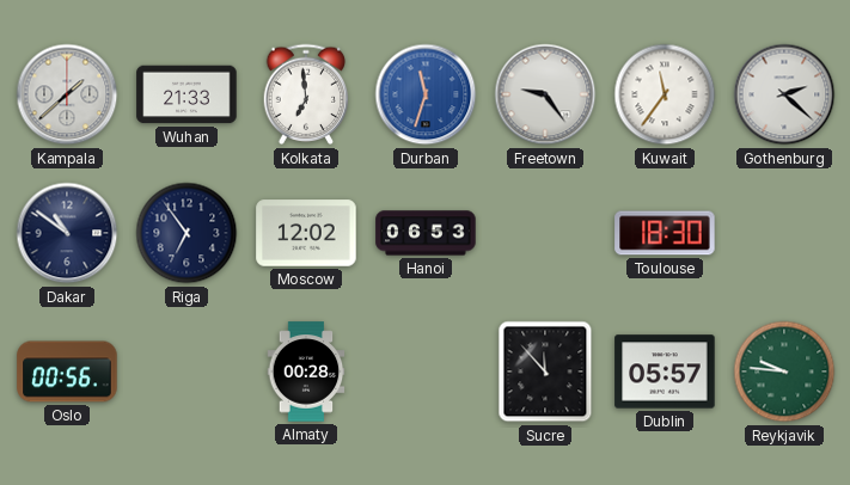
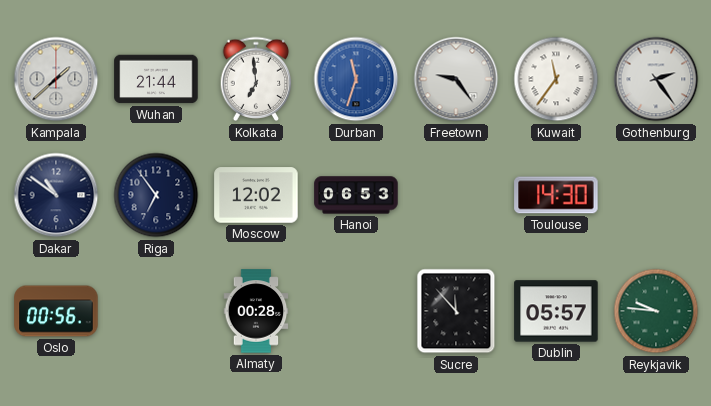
Wuhan: 21:33 -> 21:44 (156, 79)
Gothenburg: 2:22 -> 2:24 (656, 79)
Toulouse: 18:30 -> 14:30 (556, 195)
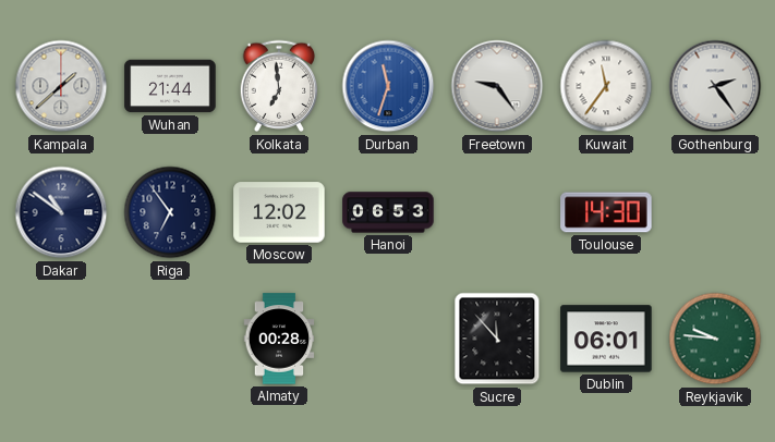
Oslo: 00:56 -> none (56, 311)
Dublin: 05:57 -> 06:01 (606, 339)
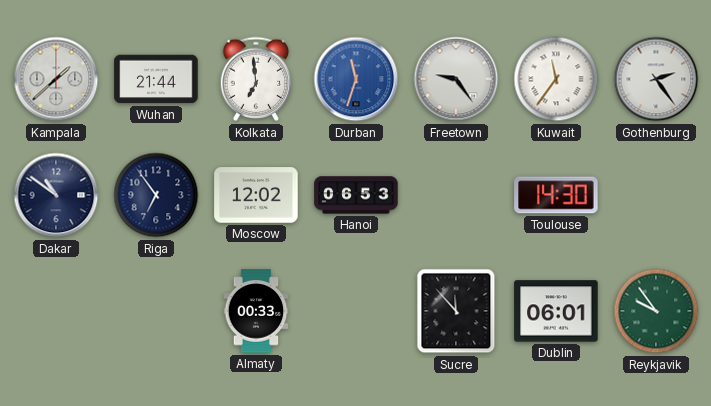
Almaty: 00:28 -> 00:33 (256, 311)
Reykjavik: 9:46 -> 9:54 (656, 311)
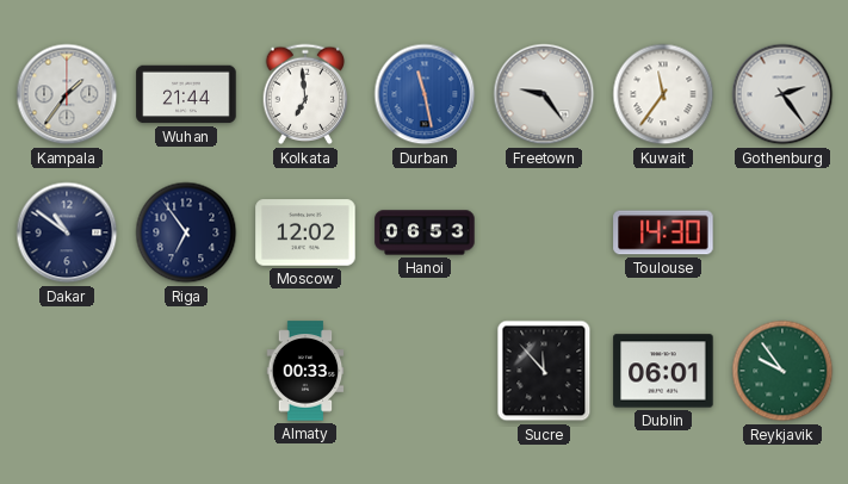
Kampala: 1:38 -> 1:36 (67, 94)
Durban: 11:33 -> 11:28 (425, 94)
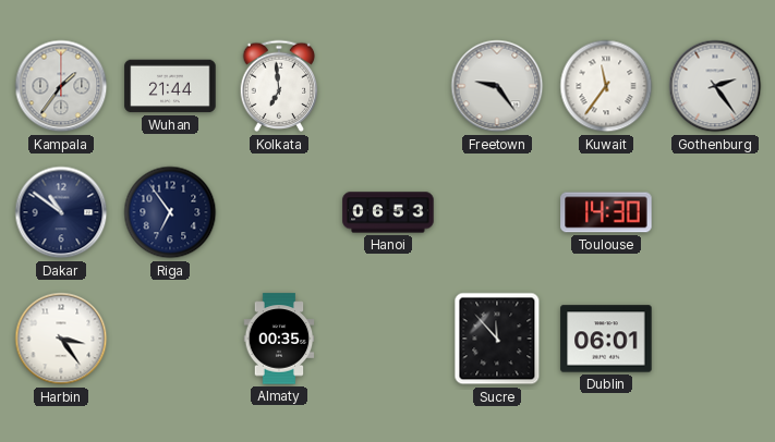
Durban: 11:28 -> none (425, 94)
Moscow: 12:02 -> none (305, 232)
Harbin: none -> 3:24 (61, 339)
Almaty: 00:33 -> 00:35 (279, 339)
Reykjavik: 9:54 -> none (782, 371)
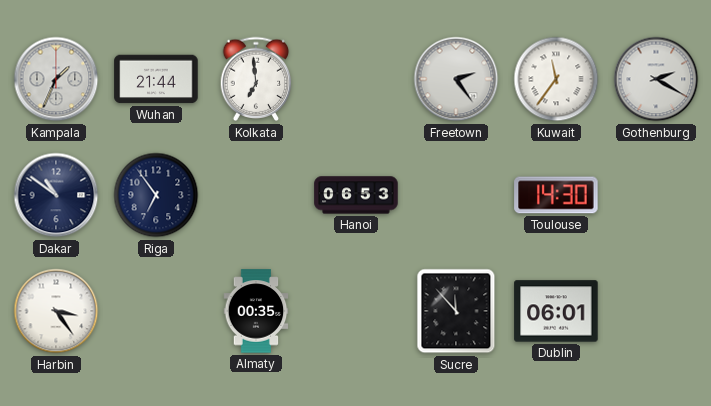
Kampala: 1:36 -> 1:34 (56, 79)
Freetown: 9:24 -> 2:24 (456, 79)
Gothenburg: 2:24 -> 2:20 (656, 79)
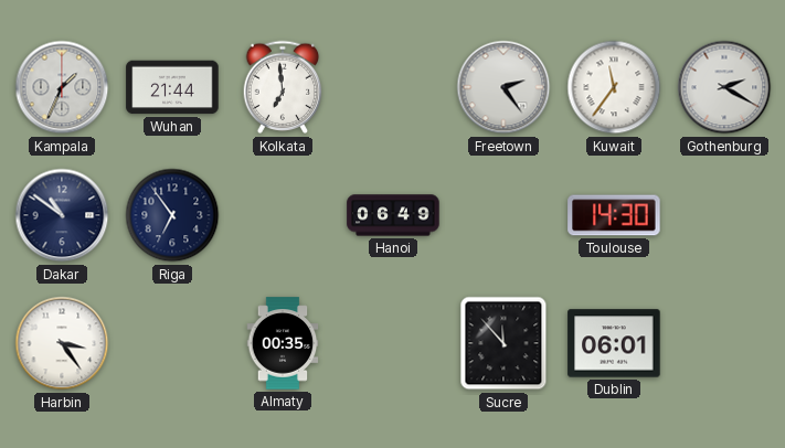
Hanoi: 06:53 -> 06:49 (393, 215)
